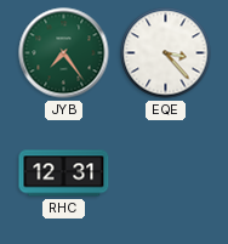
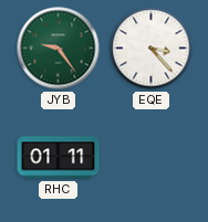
JYB: 7:24 -> 9:24 (59, 49)
RHC: 12:31 -> 01:11 (59, 158)
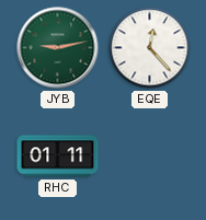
JYB: 9:24 -> 9:13 (58, 48)
EQE: 3:23 -> 12:23 (150, 48)
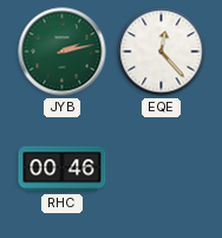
JYB: 9:13 -> 2:13 (63, 52)
RHC: 01:11 -> 00:46 (63, 169)
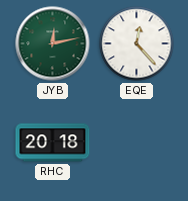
JYB: 2:13 -> 12:13 (53, 44)
RHC: 00:46 -> 20:18 (53, 143)
